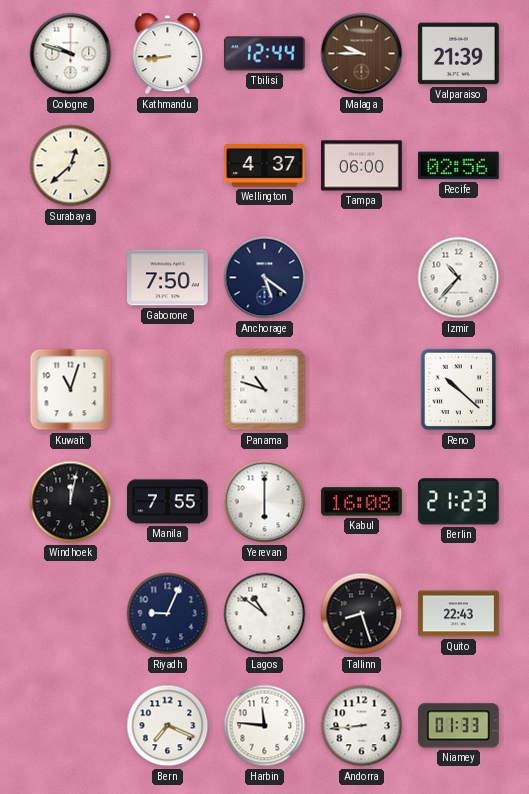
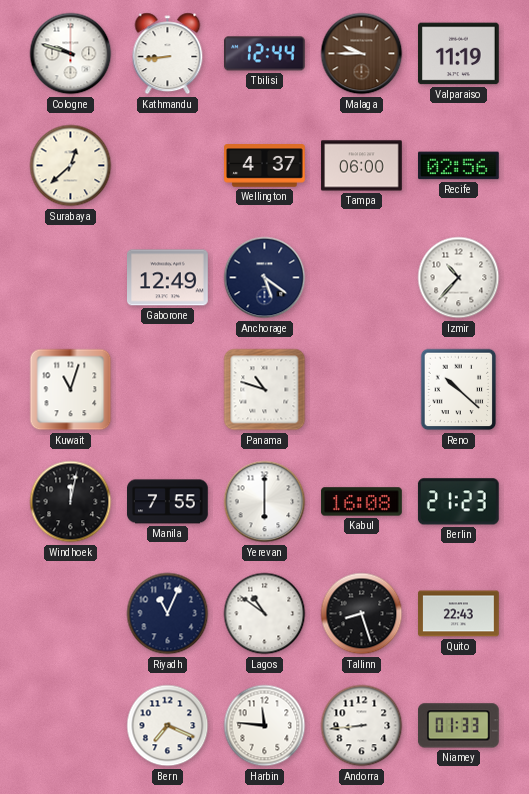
Valparaiso: 21:39 -> 11:19 (459, 54)
Gaborone: 7:50 -> 12:49 (168, 278)
Riyadh: 9:04 -> 11:04 (168, 614)
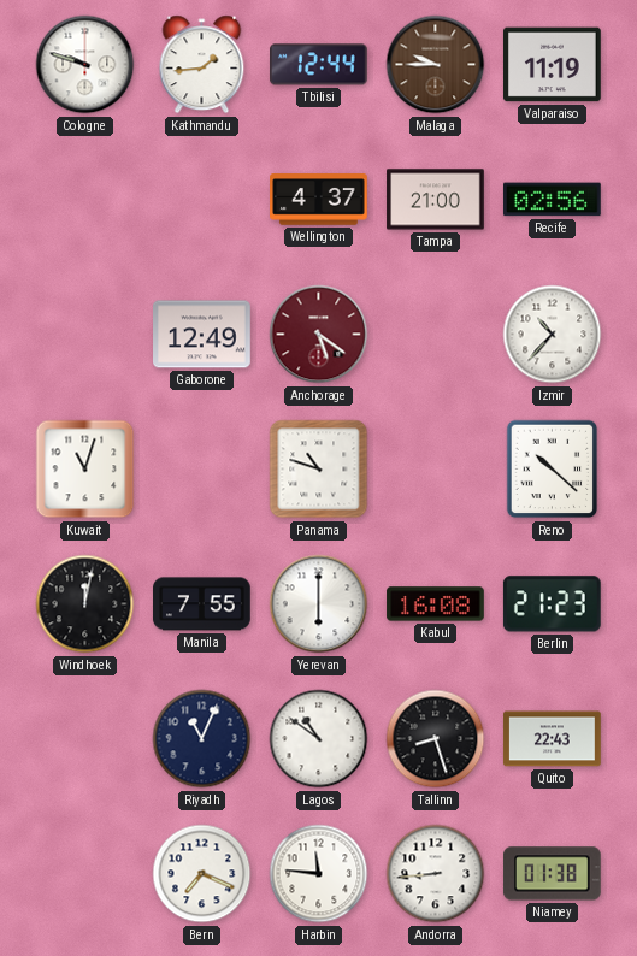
Kathmandu: 8:44 -> 1:44 (202, 65)
Surabaya: 12:38 -> none (71, 166)
Tampa: 06:00 -> 21:00 (436, 200)
Anchorage dial: navy -> burgundy (319, 335)
Niamey: 01:33 -> 01:38 (553, 874)
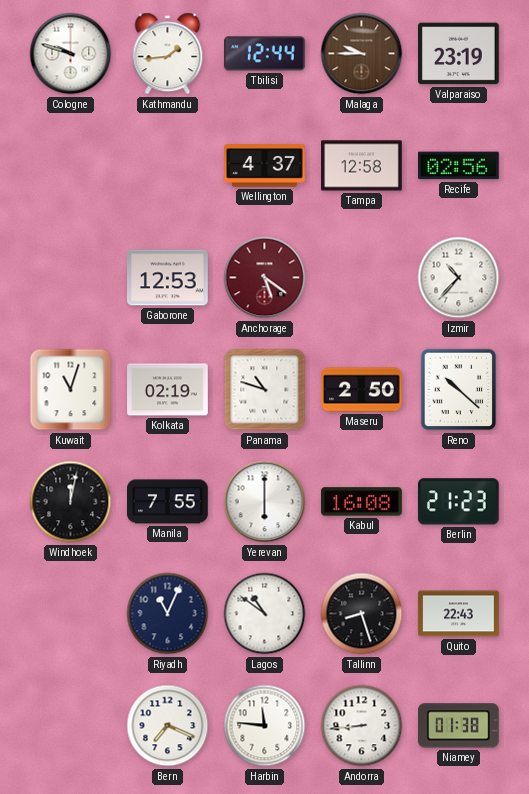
Valparaiso: 11:19 -> 23:19 (459, 54)
Tampa: 21:00 -> 12:58 (362, 166)
Gaborone: 12:49 -> 12:53 (168, 278)
Kolkata: none -> 02:19 (168, 390)
Maseru: none -> 2:50 (362, 390)
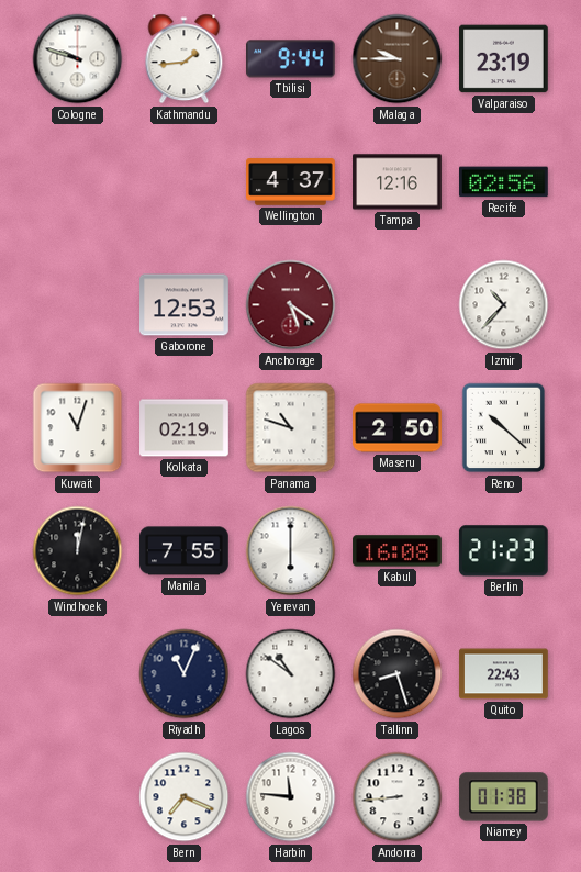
Tbilisi: 12:44 -> 9:44 (291, 59)
Tampa: 12:58 -> 12:16 (398, 182)
